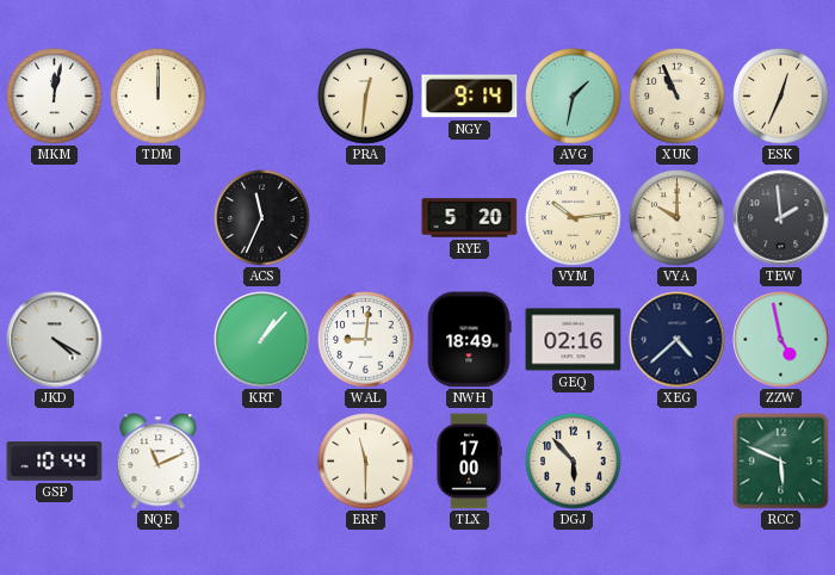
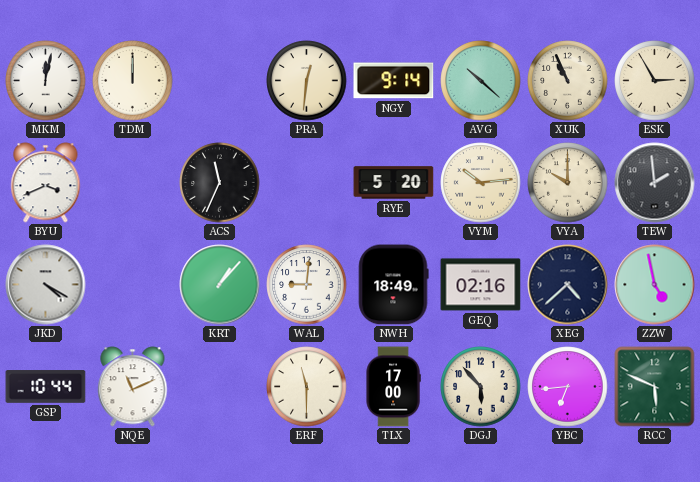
AVG: 1:32 -> 10:22 (481, 81)
ESK: 12:34 -> 2:55 (655, 81)
BYU: none -> 3:41 (46, 183)
YBC: none -> 6:44 (568, 387)
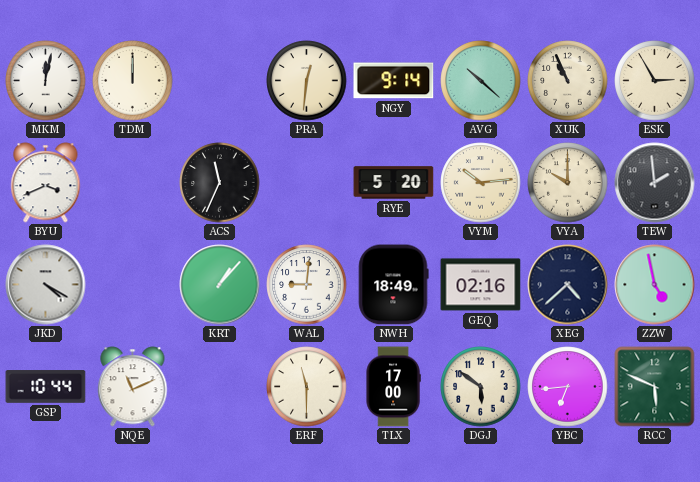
DGJ: 5:53 -> 5:51 (481, 387)
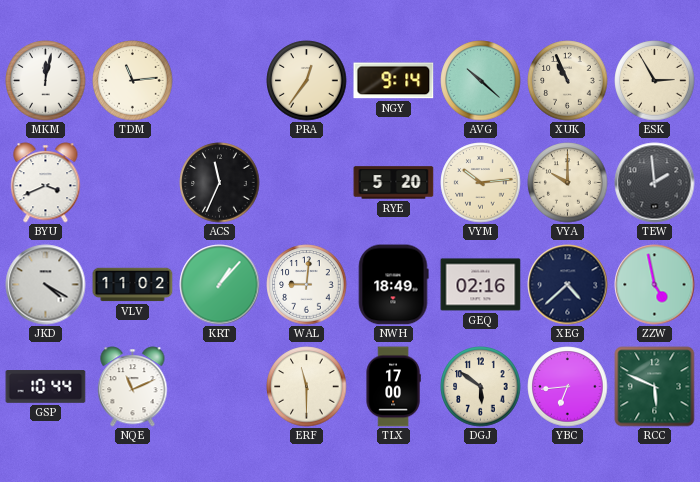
TDM: 12:00 -> 11:14 (133, 81)
PRA: 12:31 -> 12:36 (307, 81)
VLV: none -> 11:02 (133, 285)
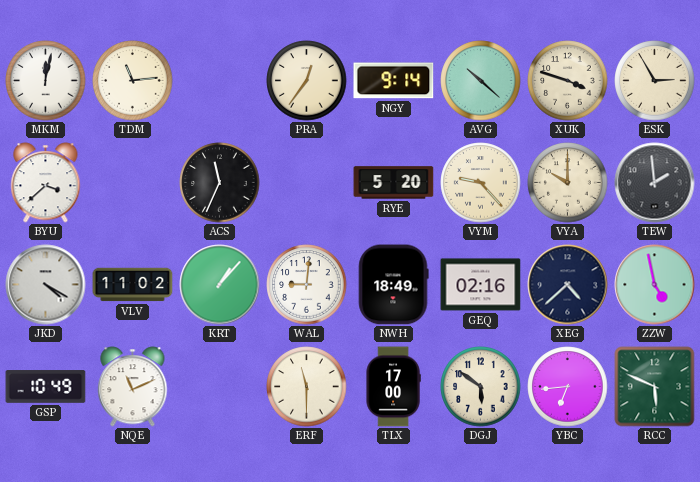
XUK: 10:56 -> 3:48 (568, 81)
BYU: 3:41 -> 3:38 (46, 183)
VYM: 10:14 -> 9:23 (481, 183)
GSP: 10:44 -> 10:49 (46, 387)
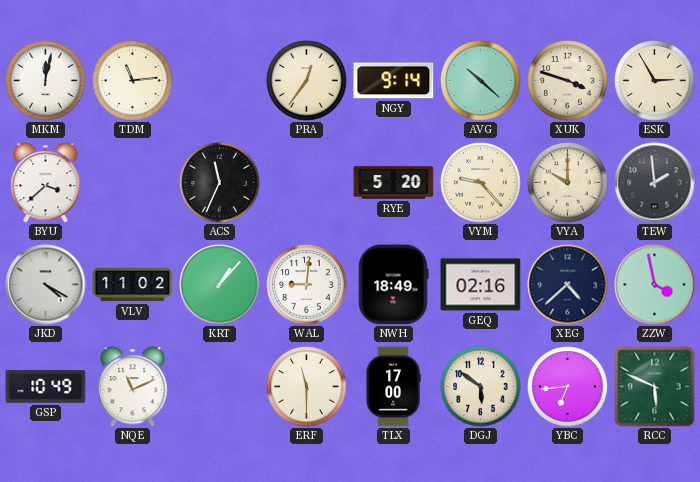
ZZW: 4:58 -> 3:58 (655, 285)
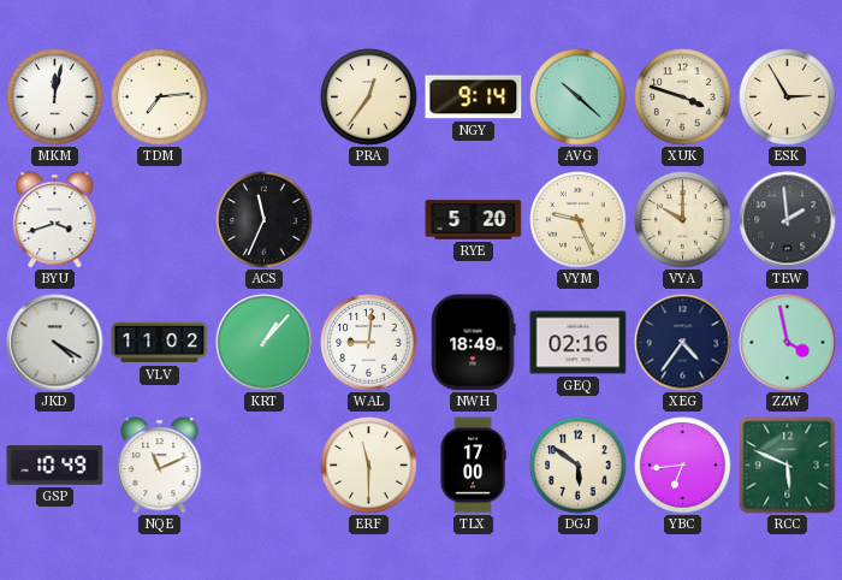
TDM: 11:14 -> 7:14 (160, 97)
BYU: 3:38 -> 3:42 (55, 220)
VYM: 9:23 -> 9:26 (579, 220)
XEG: 4:38 -> 4:36 (683, 343)
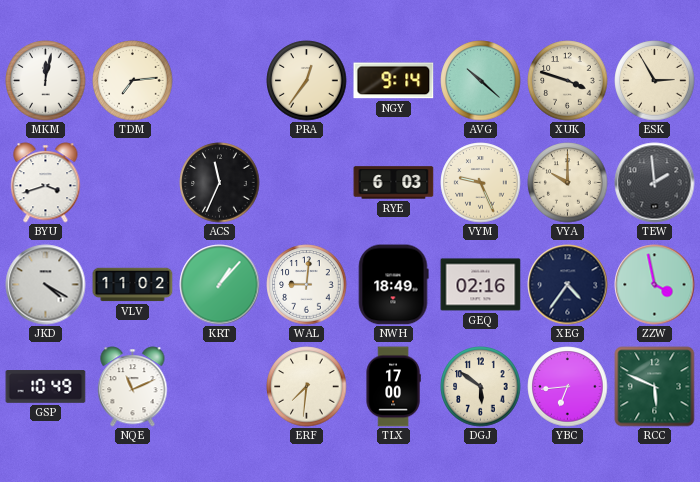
RYE: 5:20 -> 6:03 (394, 183)
ERF: 11:30 -> 7:31 (307, 387)
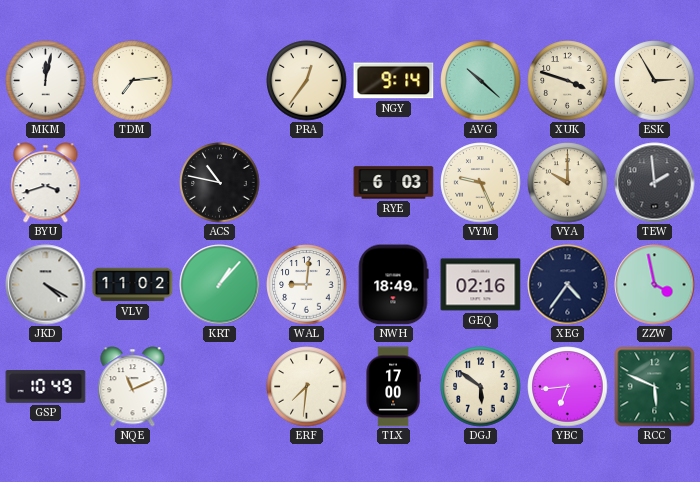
ACS: 11:34 -> 10:47 (220, 183)
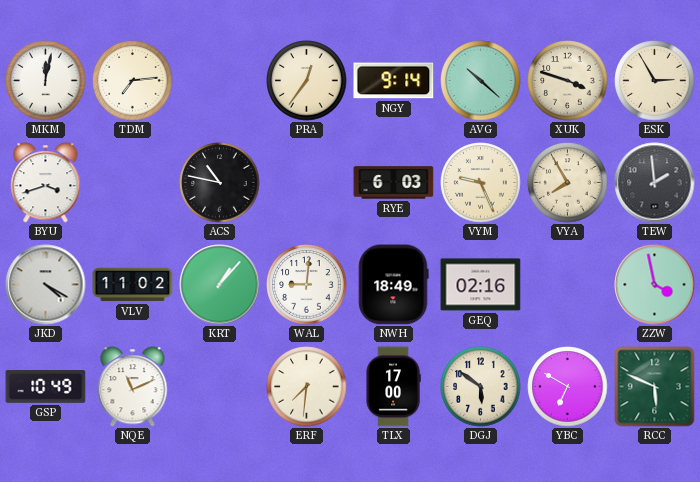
VYA: 10:00 -> 7:55 (568, 183)
XEG: 4:36 -> none (568, 285)
YBC: 6:44 -> 6:50 (568, 387)
